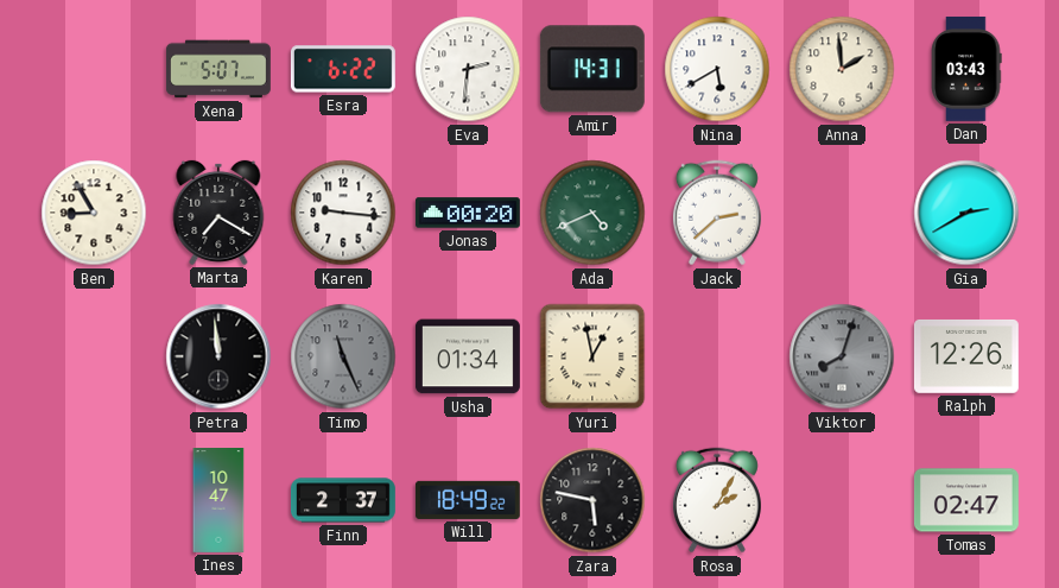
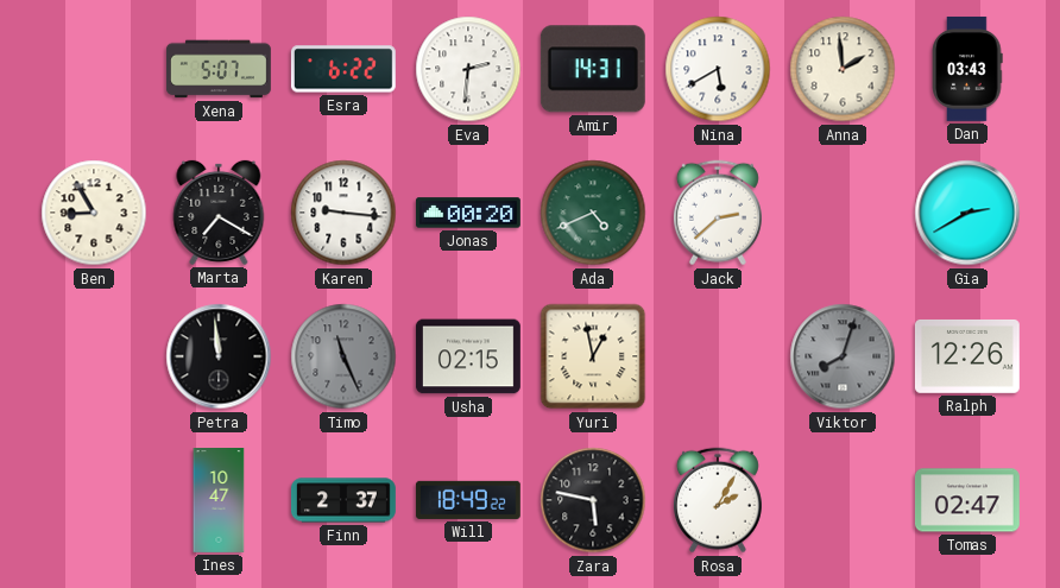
Usha: 01:34 -> 02:15 (468, 356)
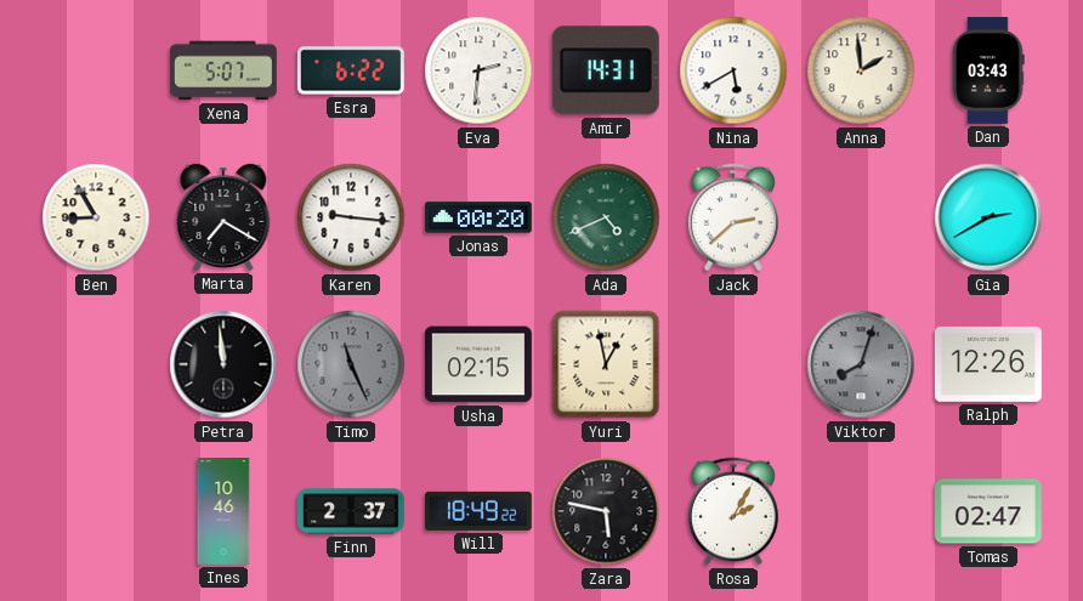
Ines: 10:47 -> 10:46 (223, 512)
